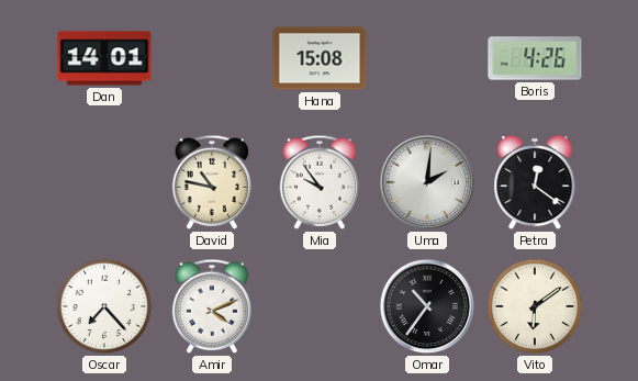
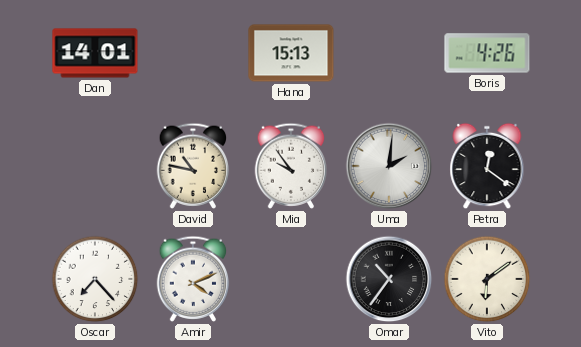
Hana: 15:08 -> 15:13 (291, 53)
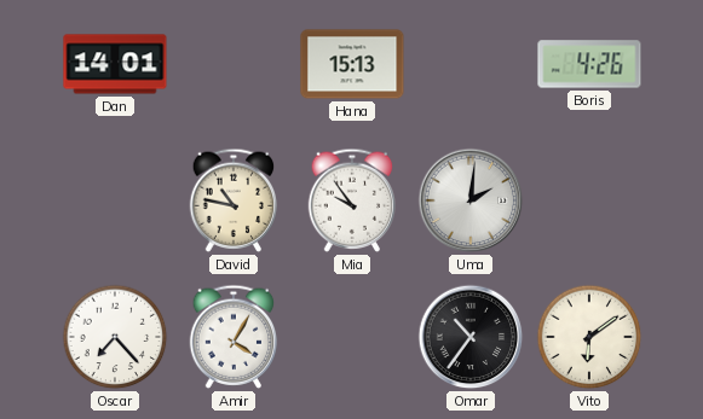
Petra: 12:21 -> none (487, 166)
Amir: 4:11 -> 4:05 (234, 337)
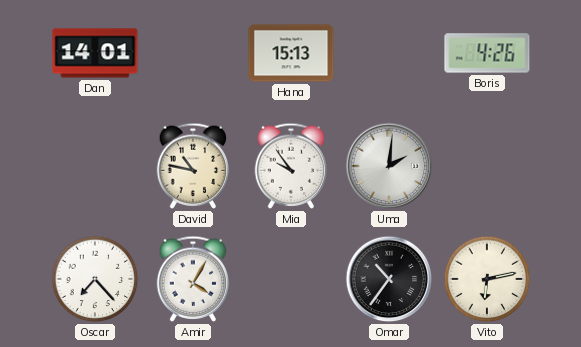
Vito: 6:09 -> 6:13 (487, 279)
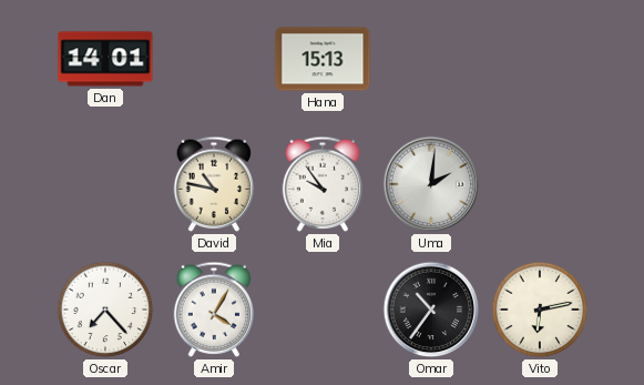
Boris: 4:26 -> none (487, 53)
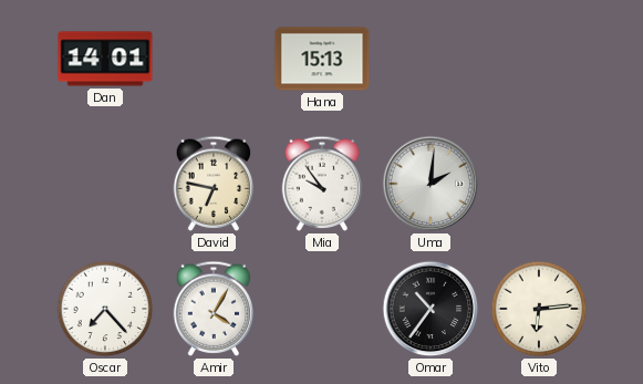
David: 10:47 -> 6:47 (214, 184)
Vito: 6:13 -> 6:14 (539, 309)
